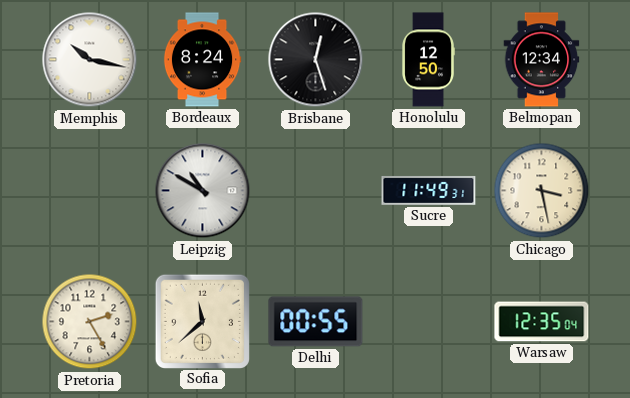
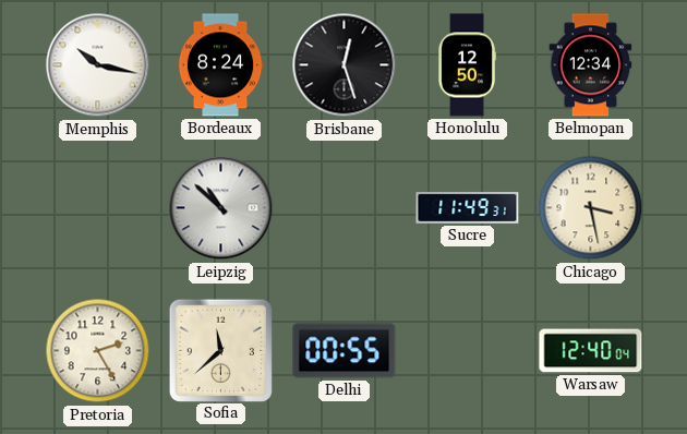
Leipzig: 10:50 -> 10:52 (221, 208)
Warsaw: 12:35 -> 12:40 (591, 351)
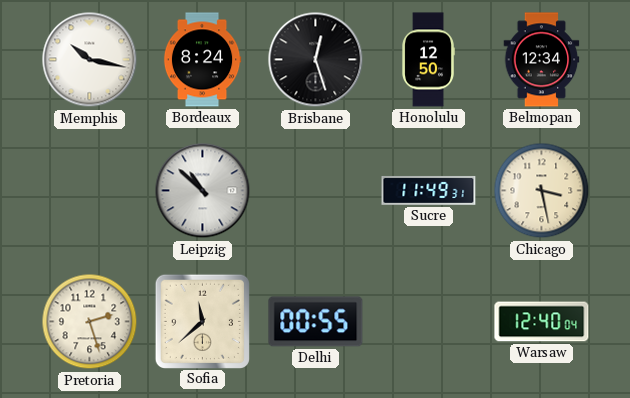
Pretoria: 2:25 -> 2:27 (90, 322)
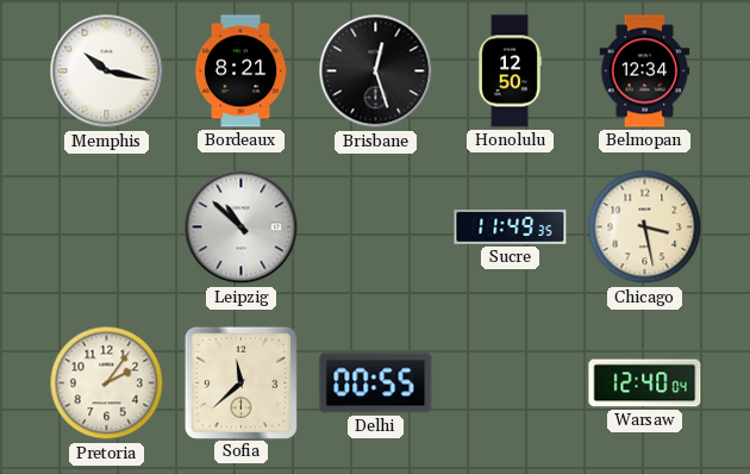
Bordeaux: 8:24 -> 8:21 (240, 71)
Sucre: 11:49:31 -> 11:49:35 (511, 226)
Pretoria: 2:27 -> 2:06 (107, 383)
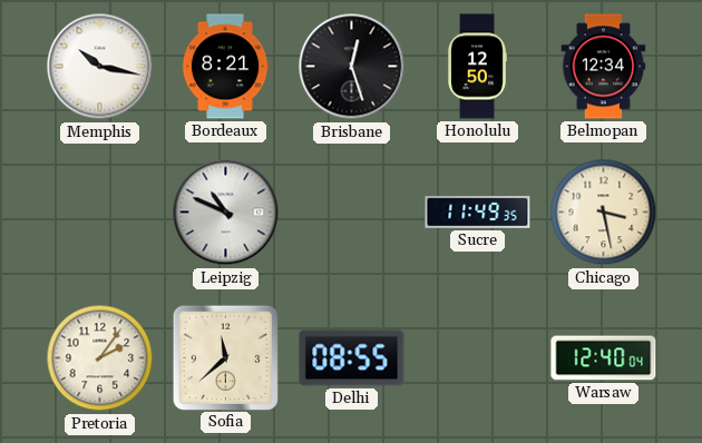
Leipzig: 10:52 -> 10:49 (226, 213)
Delhi: 00:55 -> 08:55 (352, 358)
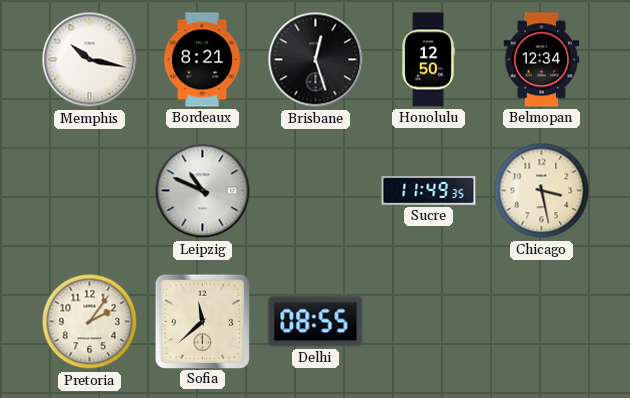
Warsaw: 12:40 -> none (604, 358)
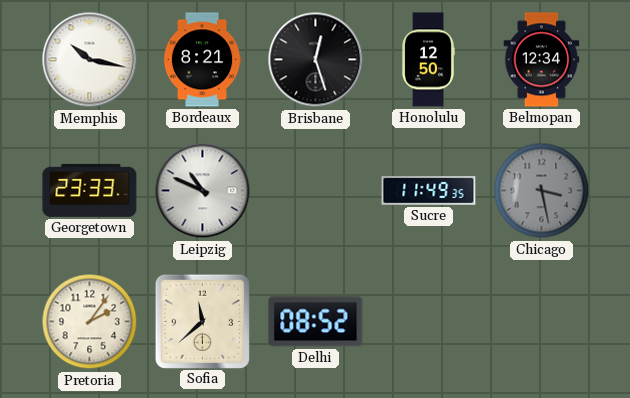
Georgetown: none -> 23:33 (90, 190)
Chicago dial: cream -> grey (542, 191)
Delhi: 08:55 -> 08:52 (316, 322)
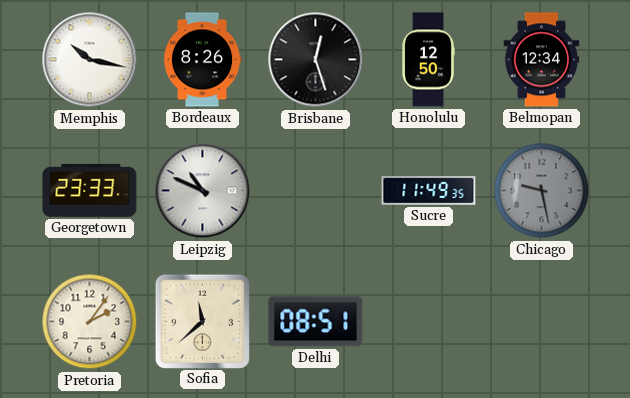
Bordeaux: 8:21 -> 8:26 (202, 60)
Chicago: 3:28 -> 9:28 (542, 191)
Delhi: 08:52 -> 08:51 (316, 322)
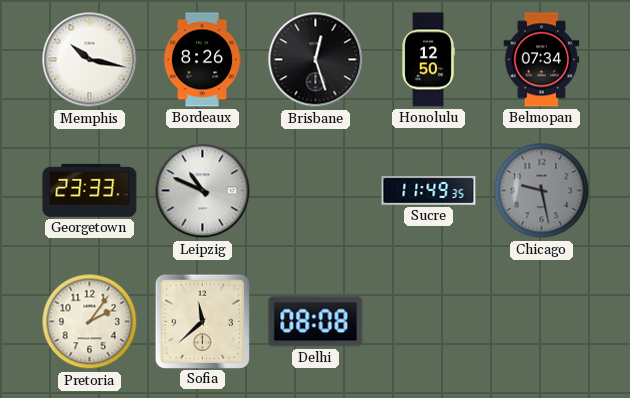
Belmopan: 12:34 -> 07:34 (542, 60)
Delhi: 08:51 -> 08:08 (316, 322)
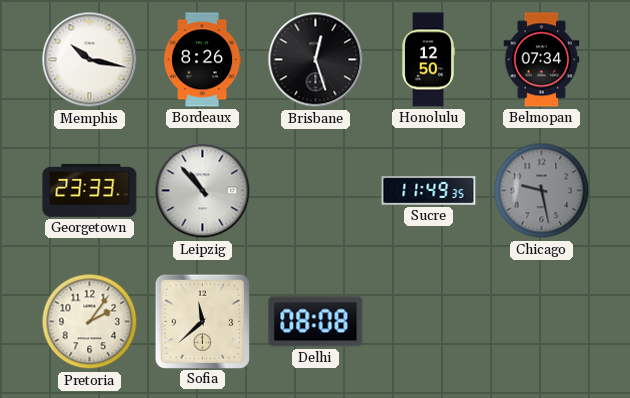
Leipzig: 10:49 -> 10:53 (203, 191)
